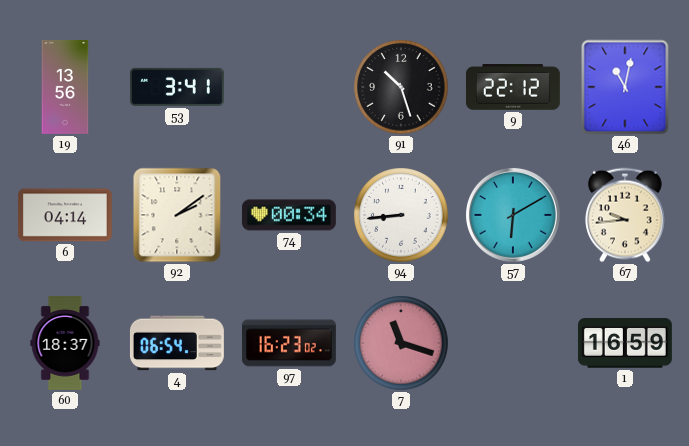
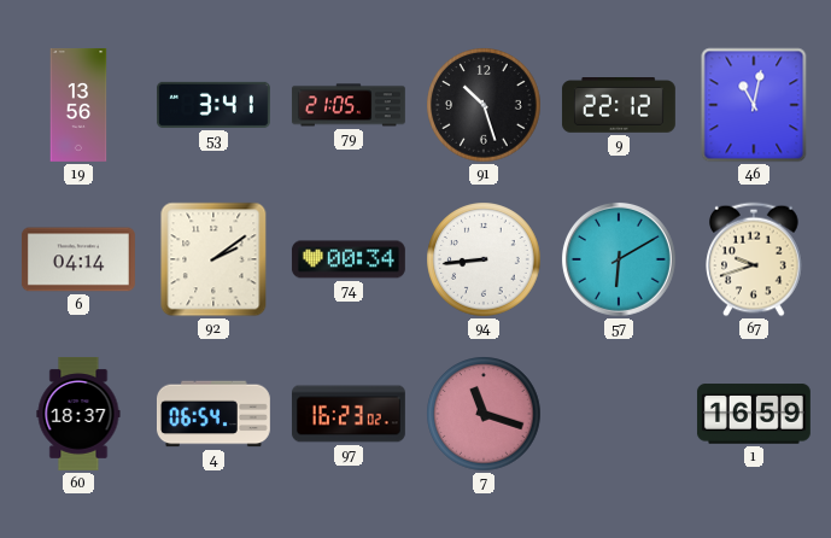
79: none -> 21:05 (349, 105)
67: 9:44 -> 9:42 (754, 259)
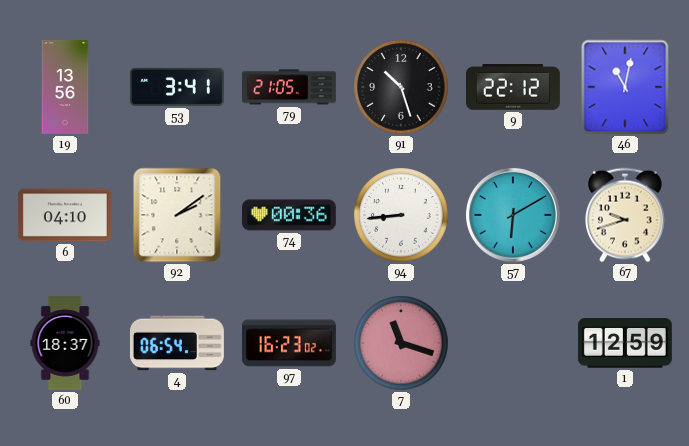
6: 04:14 -> 04:10 (65, 215)
74: 00:34 -> 00:36 (289, 215)
1: 16:59 -> 12:59 (625, 343)
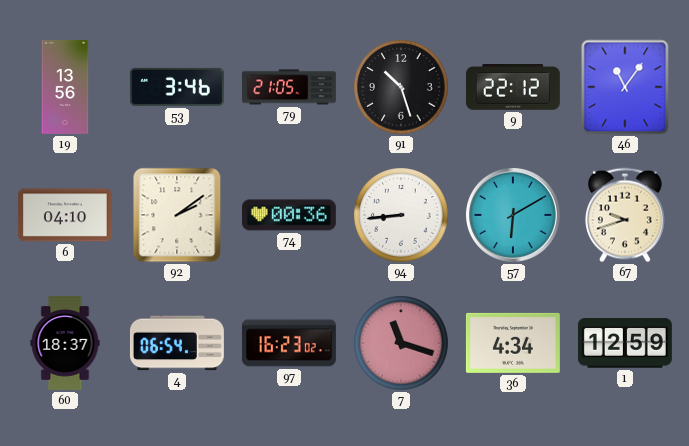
53: 3:41 -> 3:46 (177, 87)
46: 11:02 -> 11:06 (625, 87)
36: none -> 4:34 (513, 343)
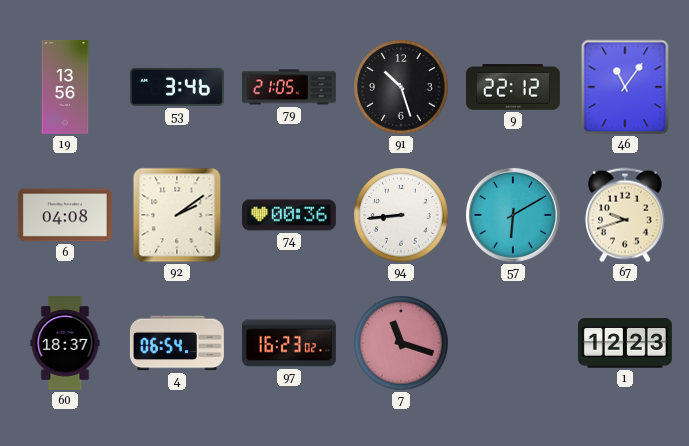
6: 04:10 -> 04:08 (65, 215)
36: 4:34 -> none (513, 343)
1: 12:59 -> 12:23 (625, 343)
